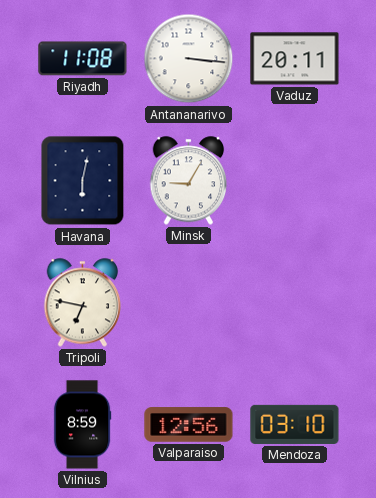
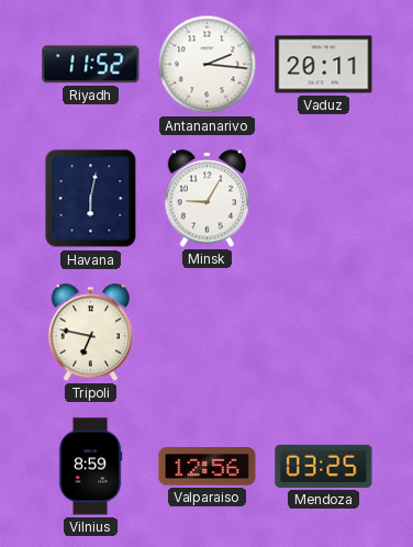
Riyadh: 11:08 -> 11:52 (91, 65)
Antananarivo: 3:16 -> 2:16 (208, 65)
Mendoza: 03:10 -> 03:25 (324, 466)
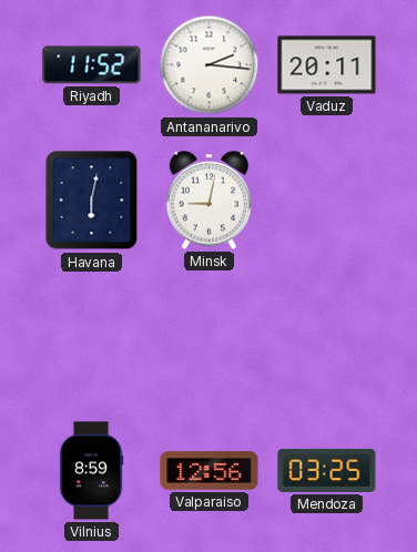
Minsk: 9:05 -> 9:02 (210, 201)
Tripoli: 6:47 -> none (91, 333)
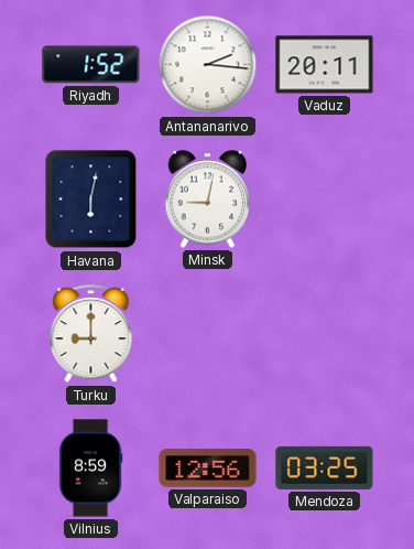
Riyadh: 11:52 -> 1:52 (91, 65)
Turku: none -> 9:00 (91, 334)
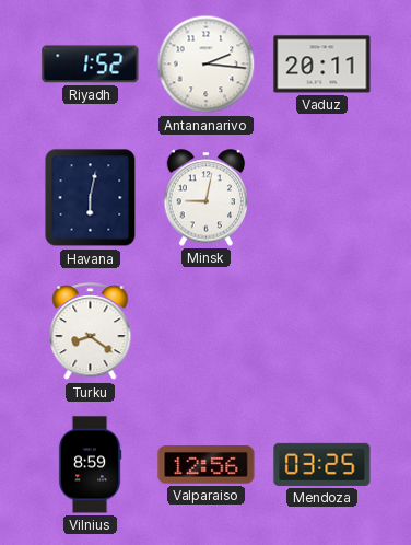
Turku: 9:00 -> 8:21 (91, 332)
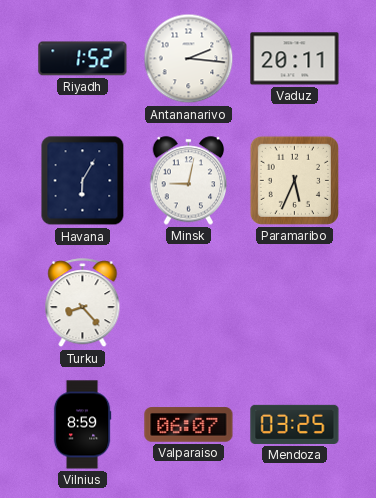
Havana: 6:02 -> 6:05 (83, 181)
Paramaribo: none -> 5:34 (294, 180)
Turku: 8:21 -> 8:23 (83, 303)
Valparaiso: 12:56 -> 06:07 (189, 425)
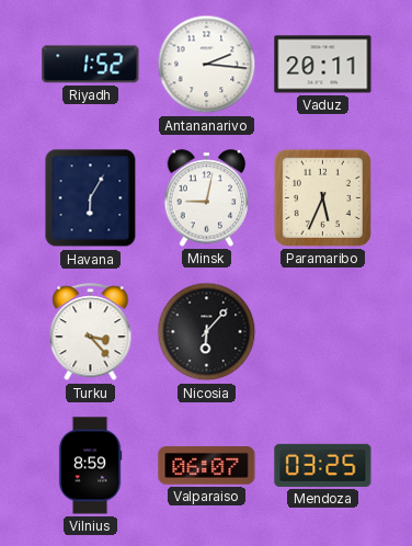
Turku: 8:23 -> 3:23 (91, 332)
Nicosia: none -> 6:07 (207, 332)
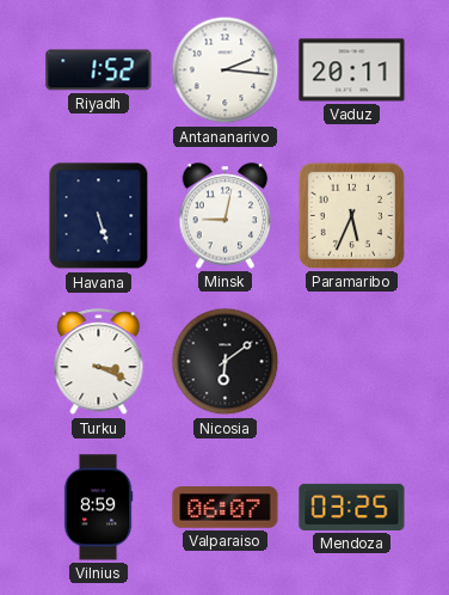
Havana: 6:05 -> 5:27 (99, 216)
Turku: 3:23 -> 3:19 (99, 362)
Nicosia: 6:07 -> 6:09 (226, 362)
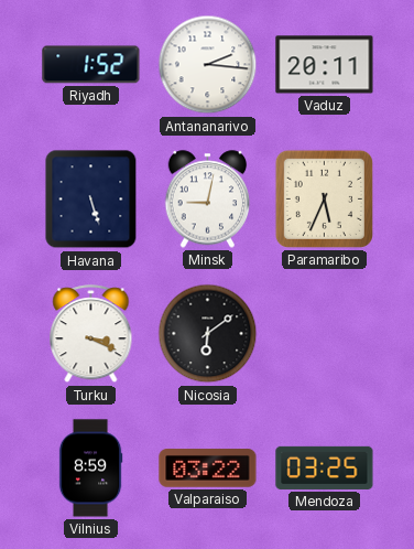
Valparaiso: 06:07 -> 03:22 (208, 469)
